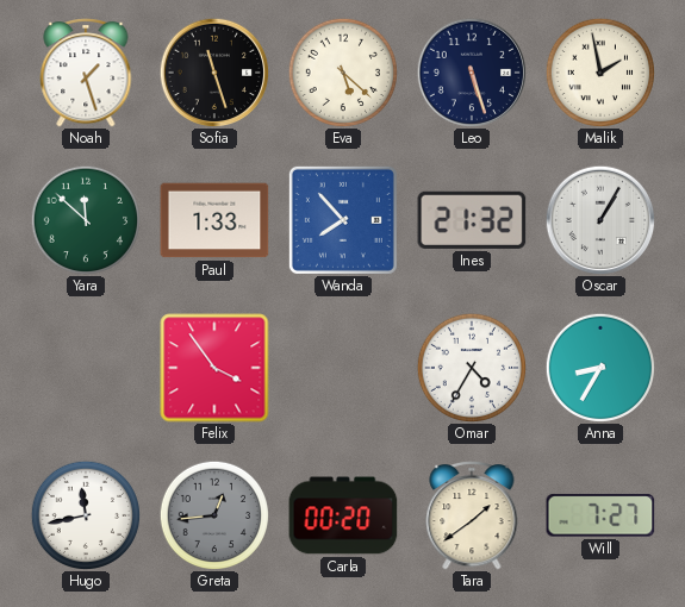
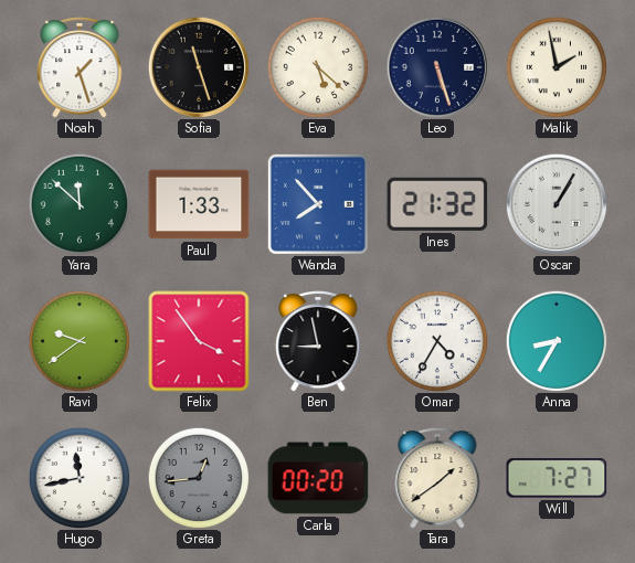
Ravi: none -> 9:39 (78, 340)
Ben: none -> 8:58 (318, 342)
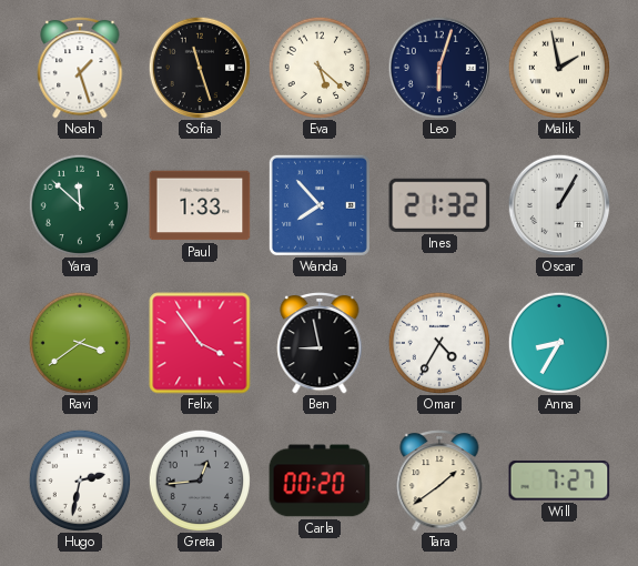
Leo: 5:27 -> 6:03 (439, 68)
Ravi: 9:39 -> 3:39 (79, 342)
Hugo: 11:43 -> 2:32 (79, 479)
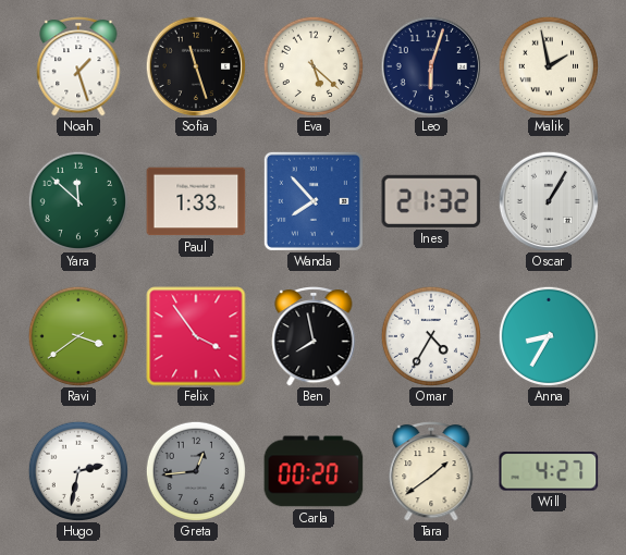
Ben: 8:58 -> 7:58 (314, 337)
Will: 7:27 -> 4:27 (549, 471)
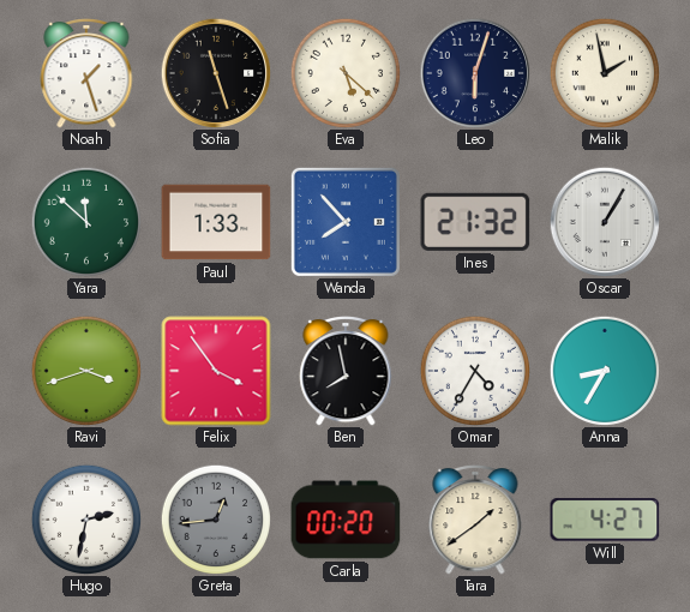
Ravi: 3:39 -> 3:42 (85, 370)
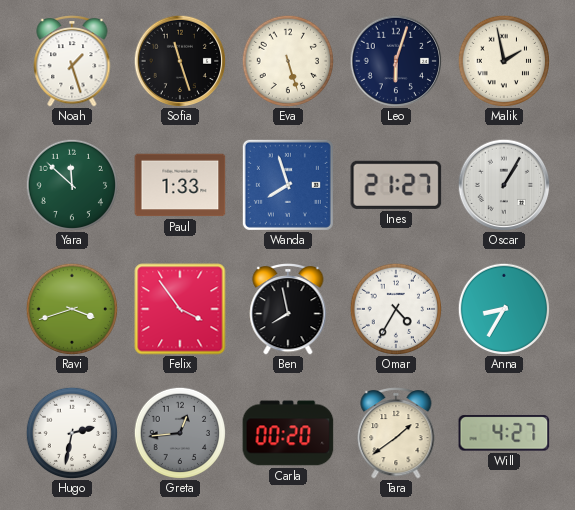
Eva: 5:22 -> 5:27 (287, 60)
Wanda: 7:53 -> 7:57 (288, 185)
Ines: 21:32 -> 21:27 (396, 185)
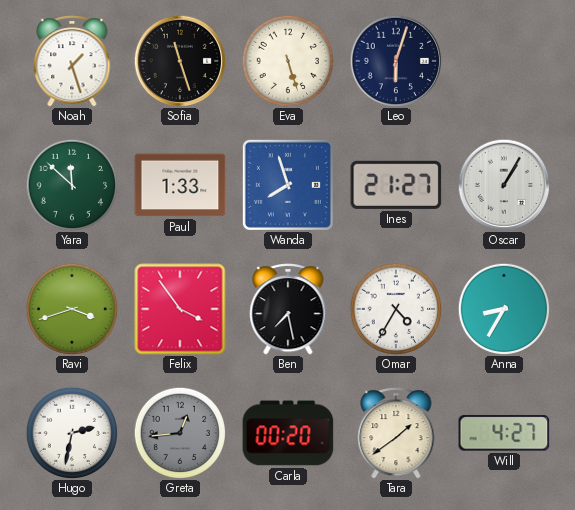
Malik: 1:58 -> none (503, 60)
Ben: 7:58 -> 7:28 (288, 310)
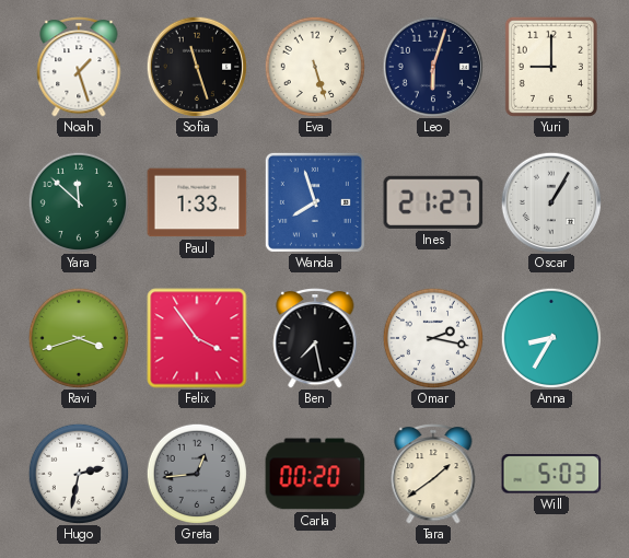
Yuri: none -> 9:00 (551, 67)
Omar: 4:35 -> 2:17 (432, 337)
Will: 4:27 -> 5:03 (551, 474)
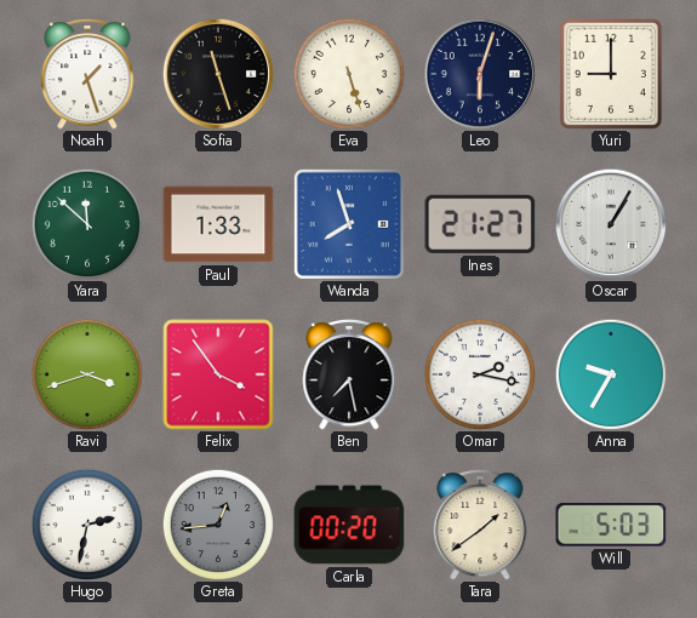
Anna: 8:35 -> 9:35 (610, 373)
